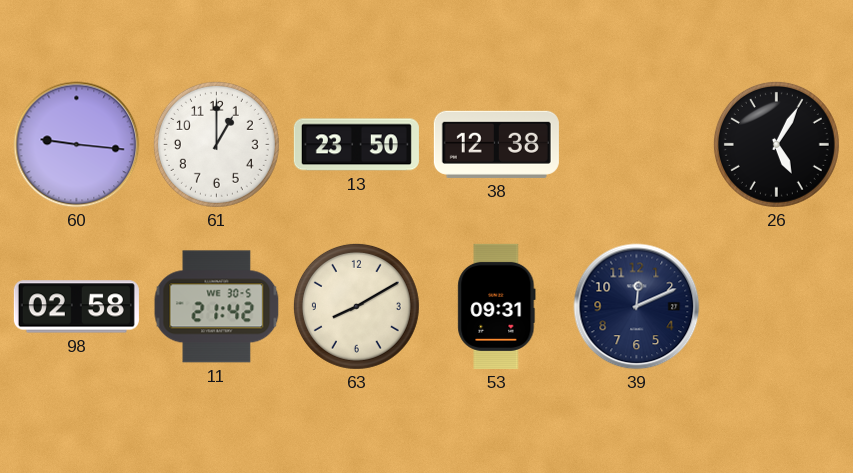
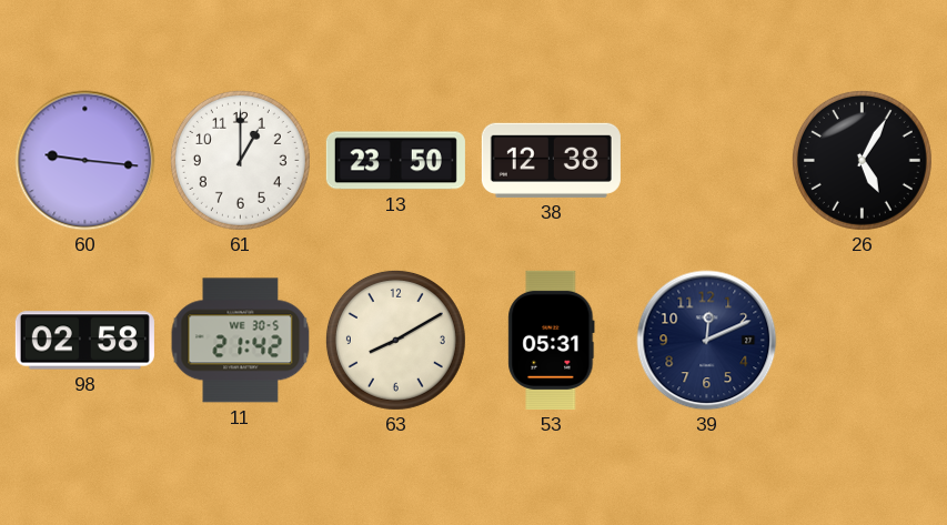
53: 09:31 -> 05:31 (552, 340)
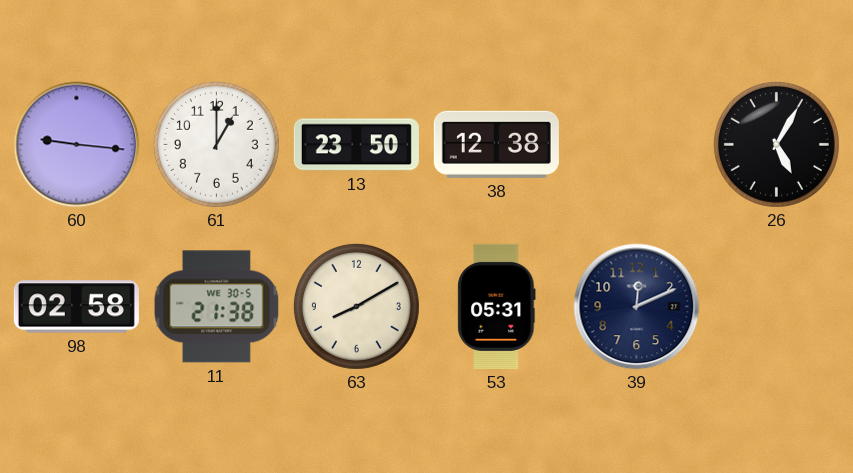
11: 21:42 -> 21:38 (217, 307)
